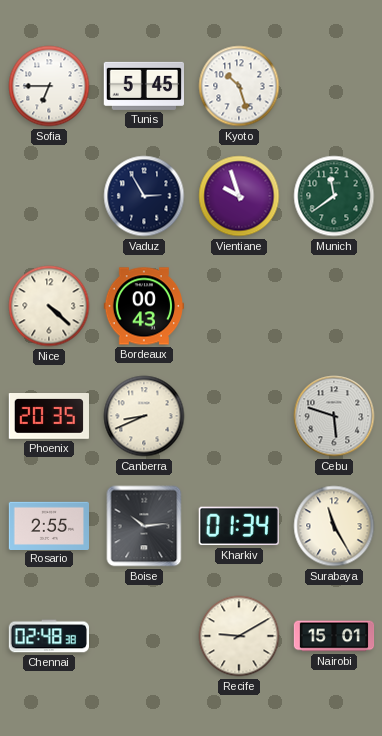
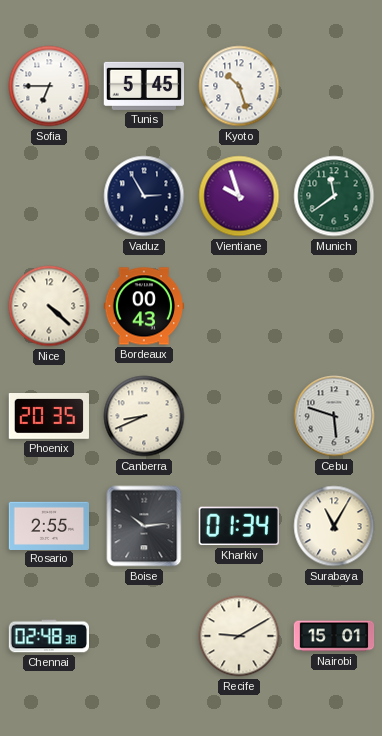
Surabaya: 11:25 -> 11:05 (334, 526)
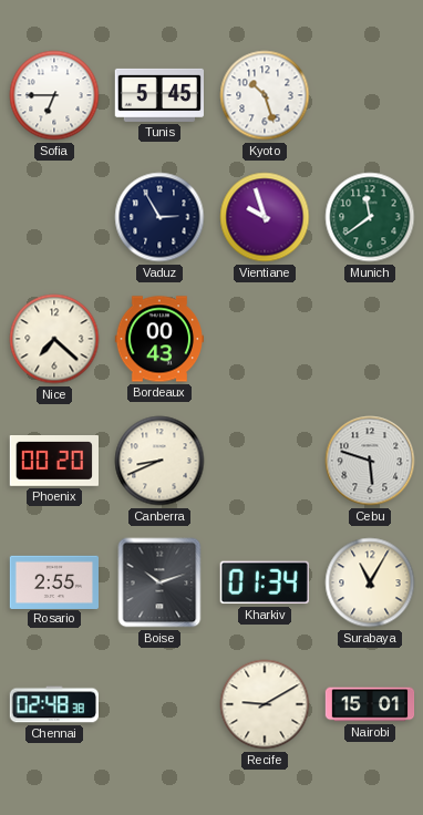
Nice: 4:22 -> 7:22 (54, 339)
Phoenix: 20:35 -> 00:20 (53, 462)
Boise: 10:14 -> 10:12 (159, 582)
